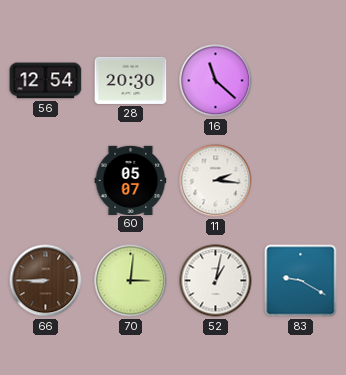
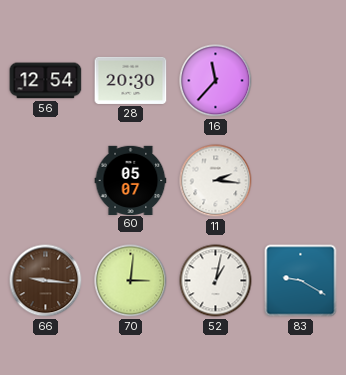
16: 11:22 -> 11:37 (216, 81)
66: 8:45 -> 9:16 (46, 281)
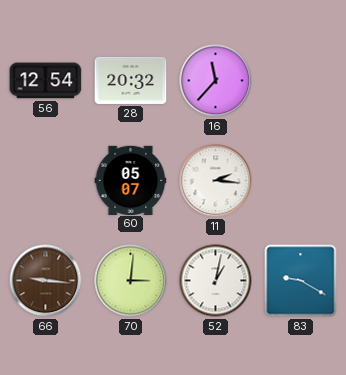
28: 20:30 -> 20:32 (131, 80)
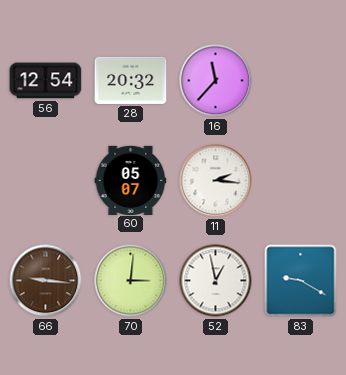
52: 1:02 -> 12:58 (216, 281)
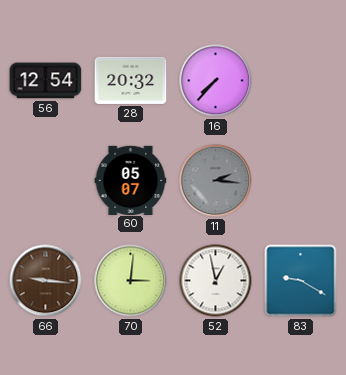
16: 11:37 -> 7:37 (216, 81)
11 dial: white -> grey (216, 181)
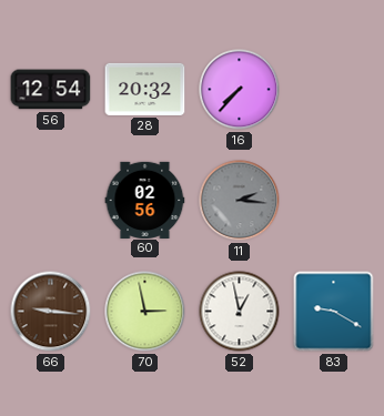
60: 05:07 -> 02:56 (145, 200)
70: 3:01 -> 2:58 (145, 312)
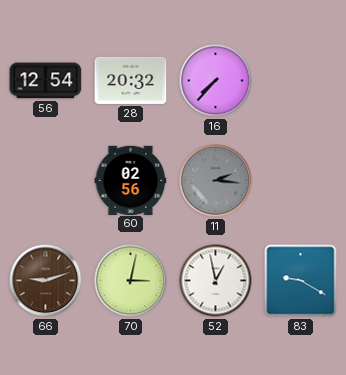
66: 9:16 -> 9:12 (46, 281)
70: 2:58 -> 3:02 (131, 281)
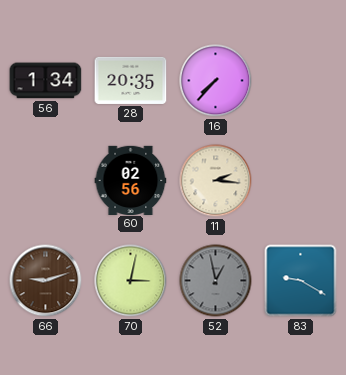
56: 12:54 -> 1:34 (46, 81)
28: 20:32 -> 20:35 (131, 80)
11 dial: grey -> cream (216, 181)
52 dial: white -> grey (216, 281)
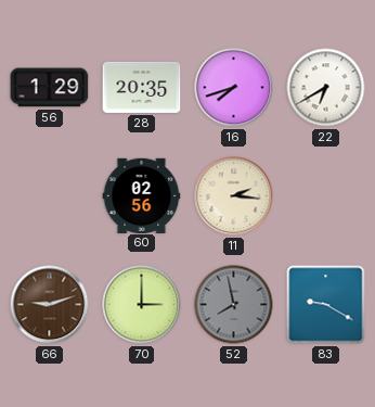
56: 1:34 -> 1:29 (50, 88)
16: 7:37 -> 7:42 (234, 88)
22: none -> 6:40 (326, 88)
70: 3:02 -> 3:00 (142, 305)
52: 12:58 -> 7:58 (234, 305)
